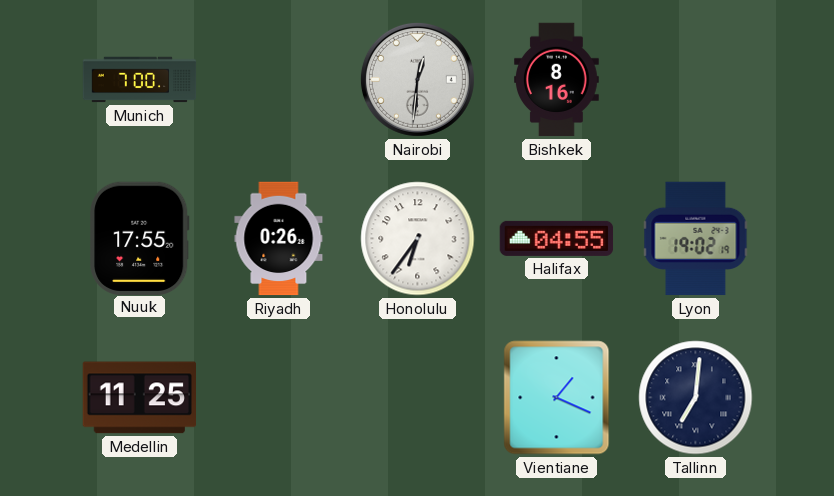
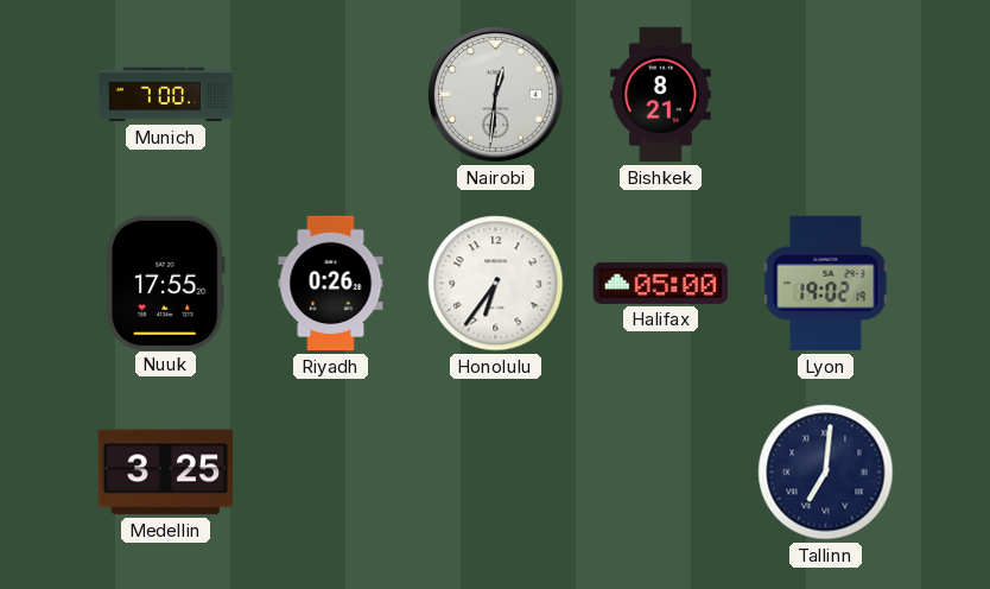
Bishkek: 8:16 -> 8:21 (661, 95)
Halifax: 04:55 -> 05:00 (661, 283)
Medellin: 11:25 -> 3:25 (165, 473)
Vientiane: 1:19 -> none (557, 398)
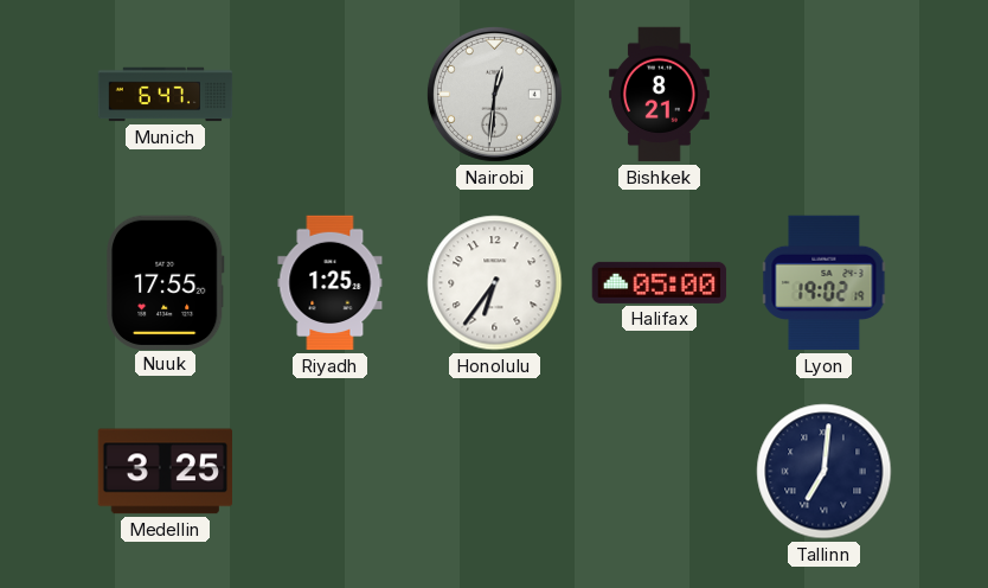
Munich: 7:00 -> 6:47 (166, 95)
Riyadh: 0:26 -> 1:25 (331, 283)
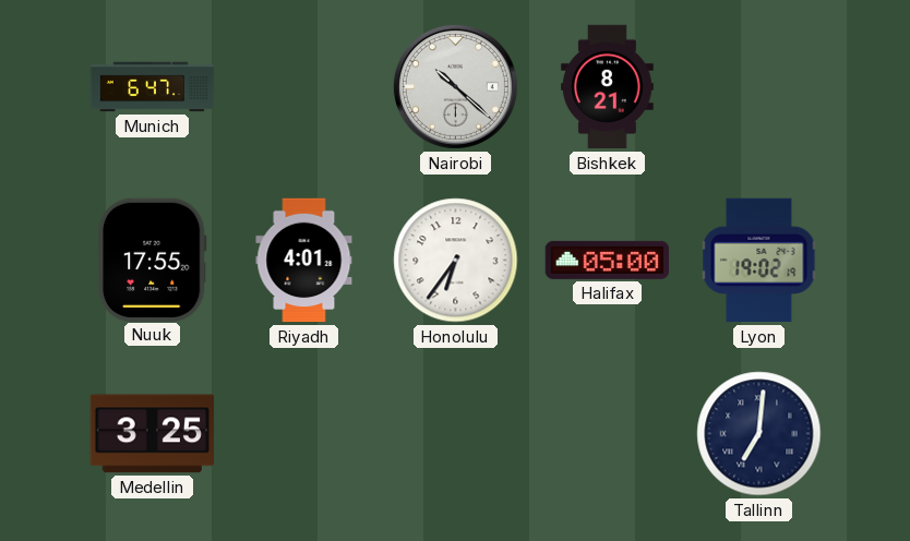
Nairobi: 12:31 -> 10:22 (455, 86)
Riyadh: 1:25 -> 4:01 (304, 261)
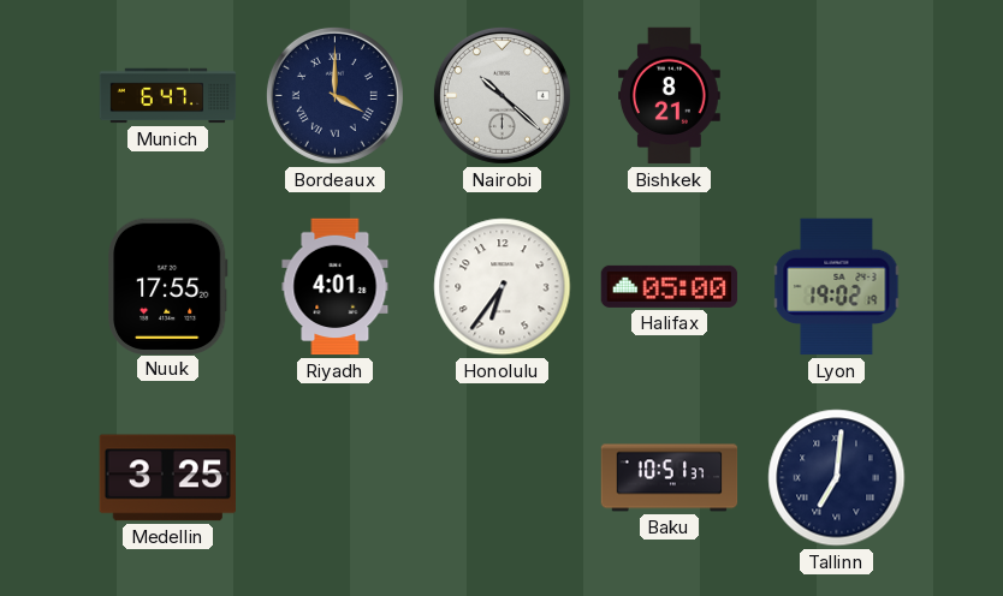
Bordeaux: none -> 4:00 (334, 95)
Baku: none -> 10:51 (670, 478)
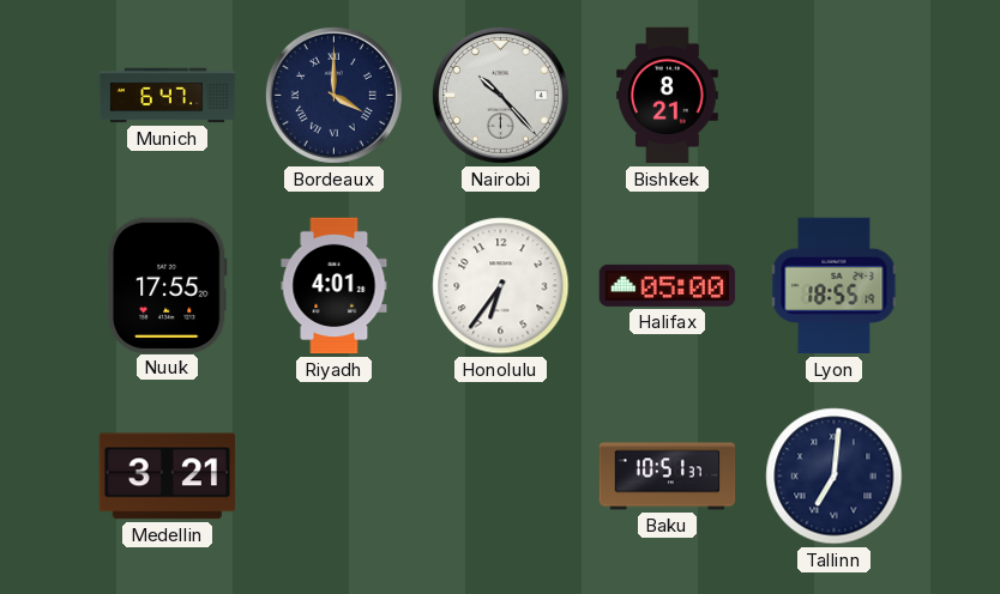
Nairobi: 10:22 -> 10:23 (500, 95)
Lyon: 19:02 -> 18:55 (835, 286)
Medellin: 3:25 -> 3:21 (167, 477)
